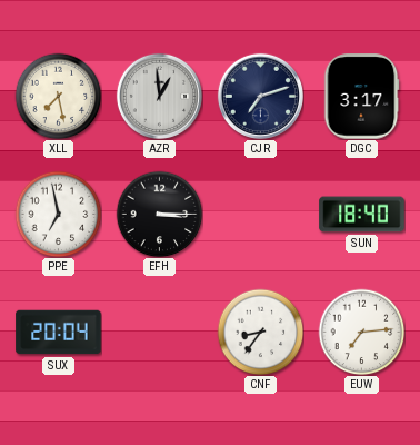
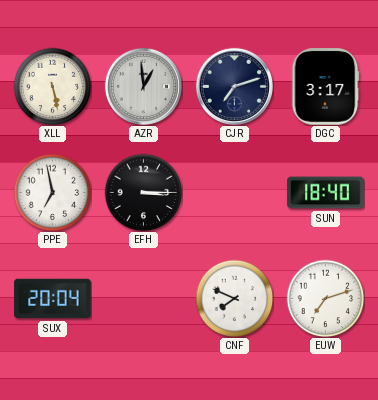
XLL: 7:28 -> 5:28 (52, 86)
CNF: 8:36 -> 7:49 (234, 298)
EUW: 7:14 -> 7:12 (325, 298)
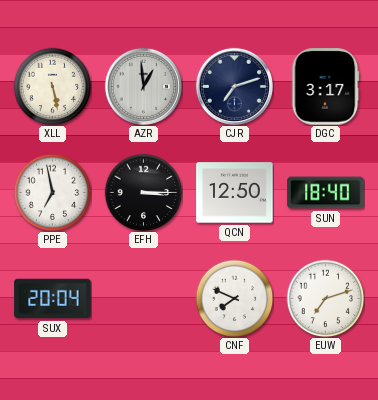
QCN: none -> 12:50 (235, 193)
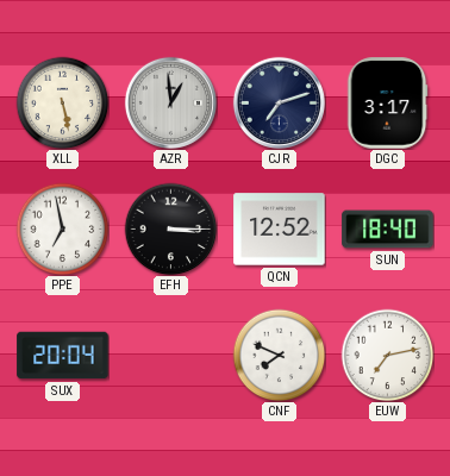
QCN: 12:50 -> 12:52 (280, 230)
EUW: 7:12 -> 7:13 (387, 355)
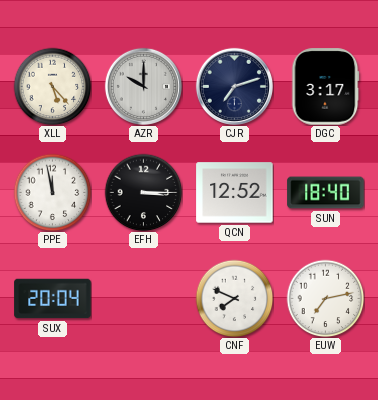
XLL: 5:28 -> 5:23 (52, 86)
AZR: 12:59 -> 10:00 (143, 86)
PPE: 6:58 -> 11:58 (52, 192)
